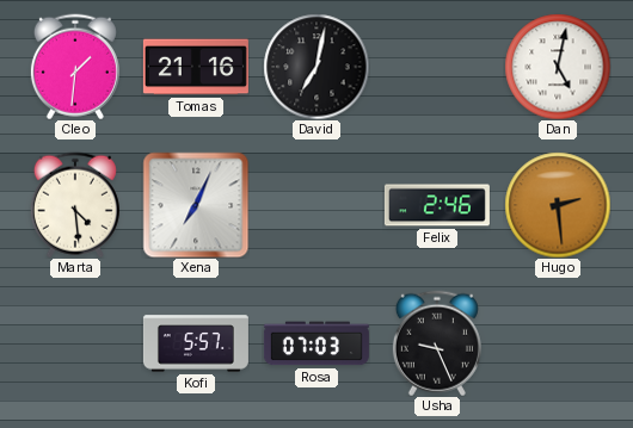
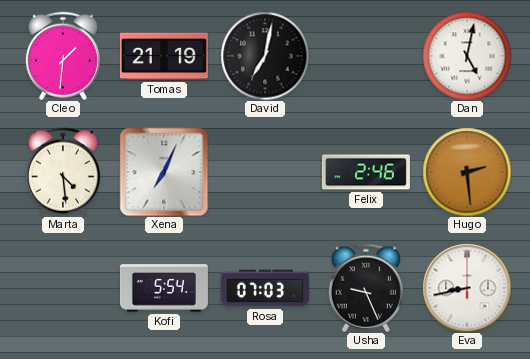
Tomas: 21:16 -> 21:19 (164, 56)
Kofi: 5:57 -> 5:54 (164, 288)
Eva: none -> 8:43 (467, 288)
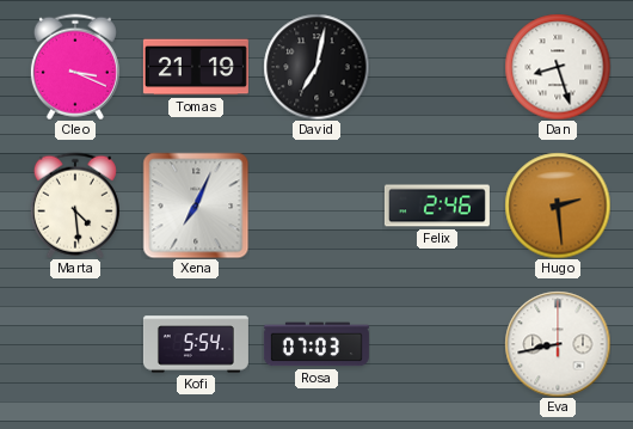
Cleo: 1:31 -> 3:19 (75, 67)
Dan: 5:02 -> 8:27 (558, 67)
Usha: 9:26 -> none (366, 288)
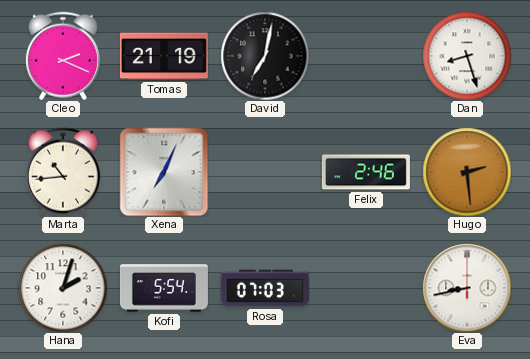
Cleo: 3:19 -> 2:19 (63, 56)
Marta: 4:29 -> 10:44 (63, 172)
Hana: none -> 2:03 (63, 288)
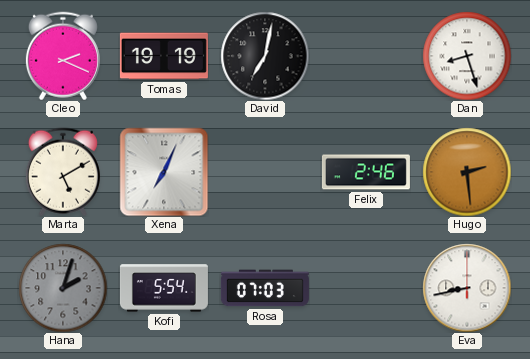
Tomas: 21:19 -> 19:19 (164, 56)
Marta: 10:44 -> 5:10 (63, 172)
Hana dial: white -> grey (63, 288)
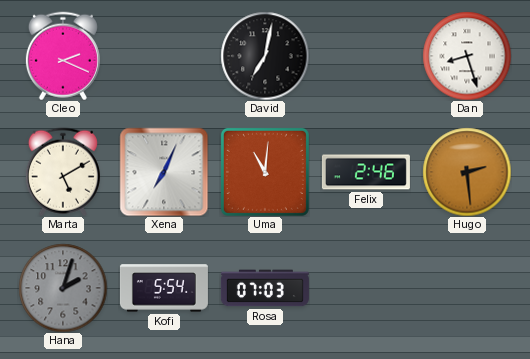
Tomas: 19:19 -> none (164, 56)
Uma: none -> 11:01 (265, 172)
Eva: 8:43 -> none (467, 288)
